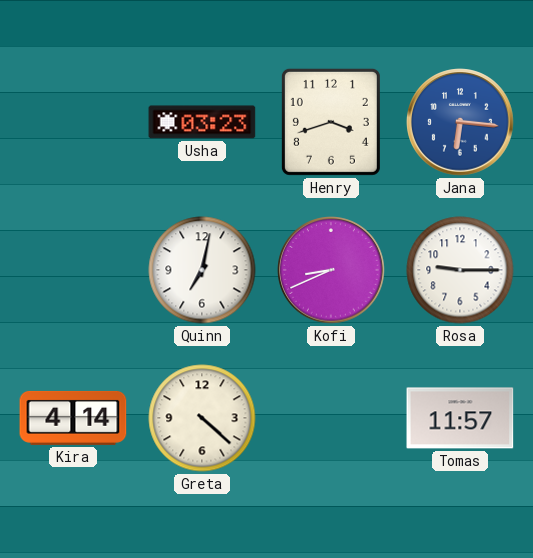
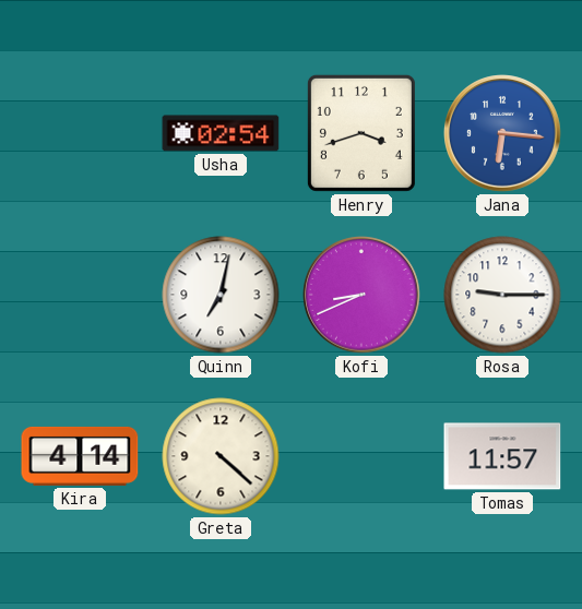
Usha: 03:23 -> 02:54 (221, 133)
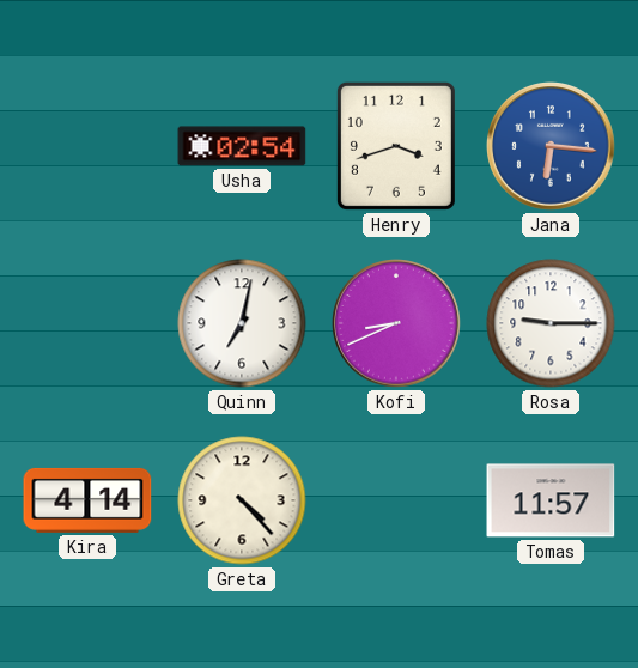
Greta: 4:22 -> 4:23 (242, 500)
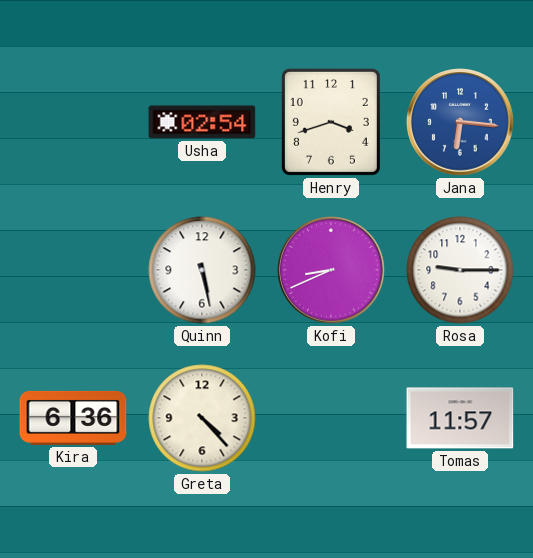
Quinn: 7:02 -> 5:28 (202, 270)
Kira: 4:14 -> 6:36 (73, 418)
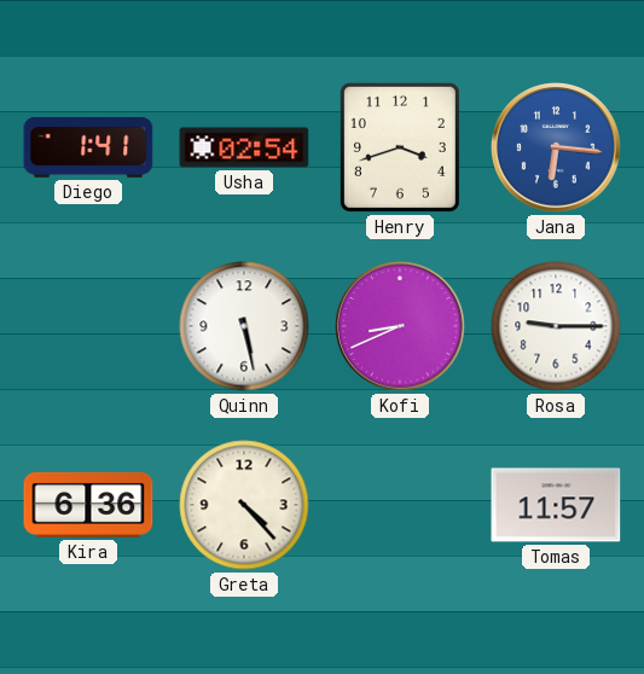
Diego: none -> 1:41 (88, 147)
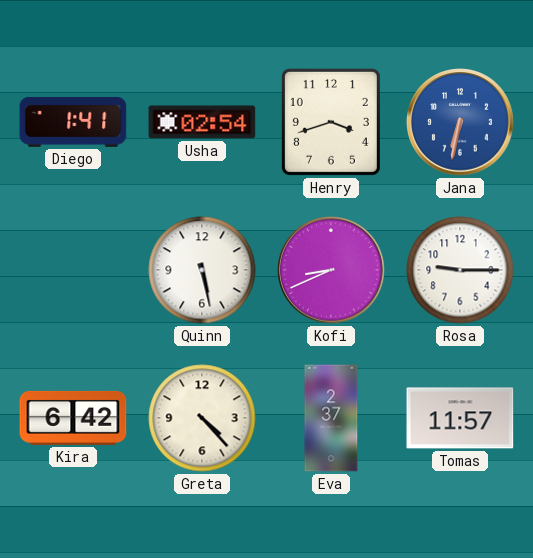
Jana: 6:16 -> 6:32 (460, 122)
Kira: 6:36 -> 6:42 (73, 418)
Eva: none -> 2:37 (331, 418)
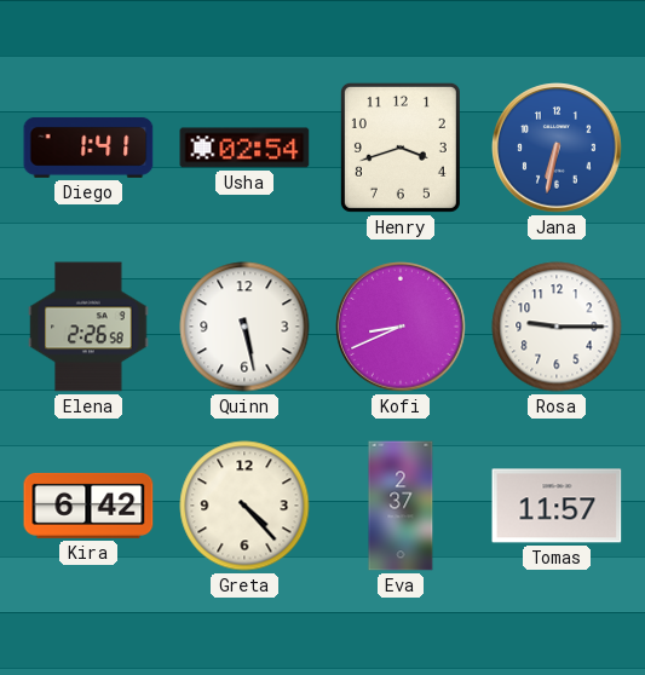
Elena: none -> 2:26 (88, 327)
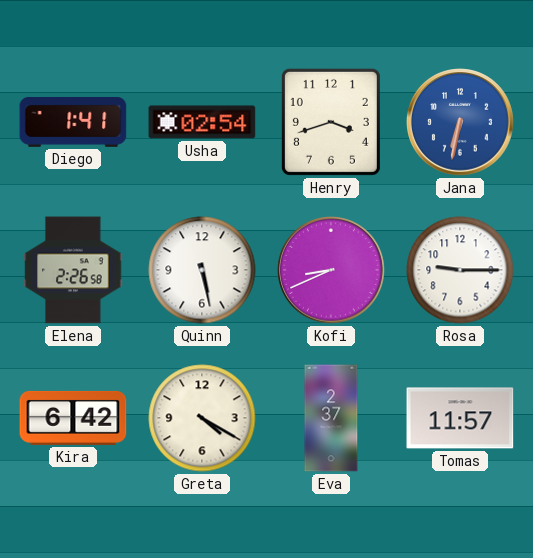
Greta: 4:23 -> 4:20 (202, 418)
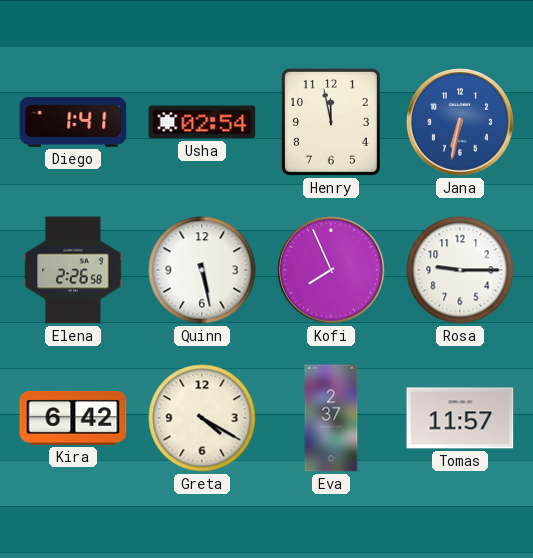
Henry: 3:42 -> 11:58 (331, 122)
Kofi: 8:41 -> 7:56 (331, 270)
